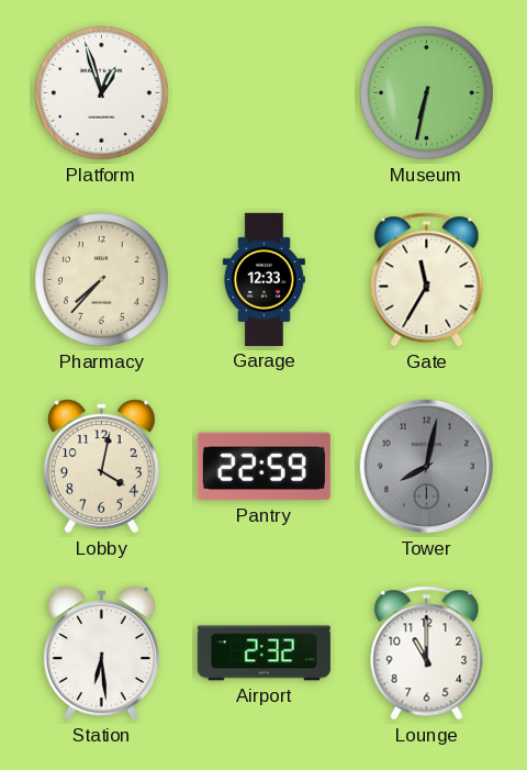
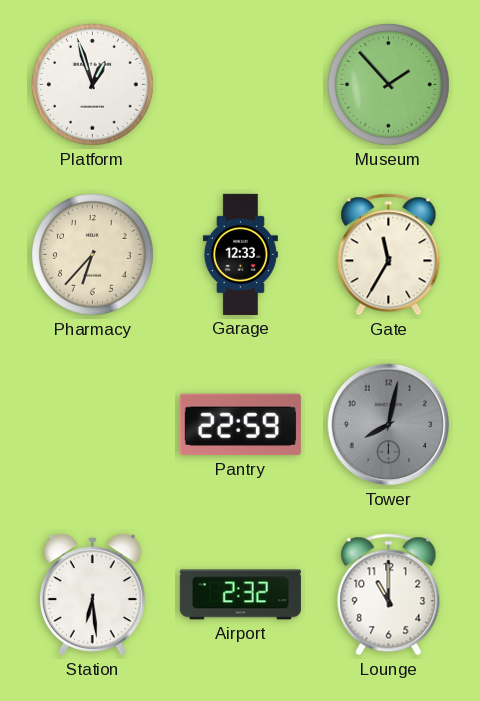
Museum: 6:32 -> 1:53 (389, 85)
Pharmacy: 7:37 -> 6:37 (93, 255)
Lobby: 4:02 -> none (101, 467)
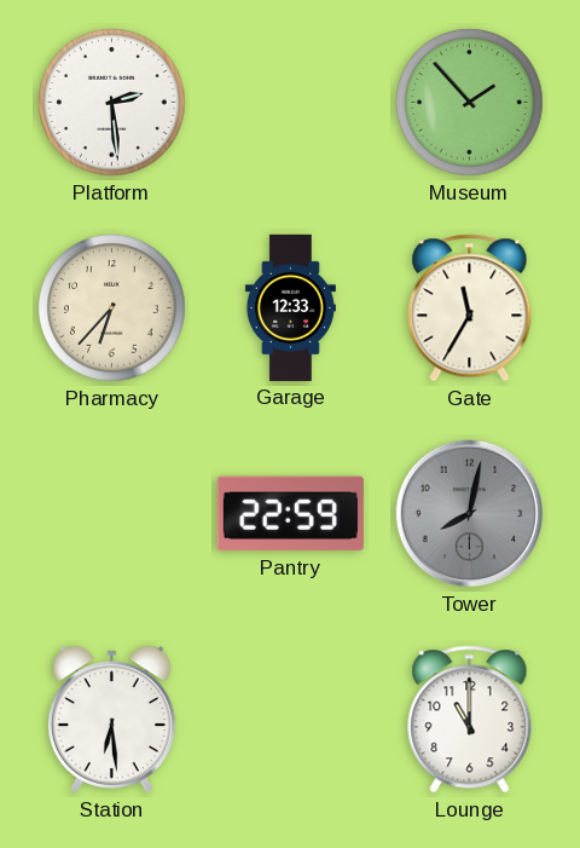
Platform: 12:57 -> 2:29 (112, 103)
Airport: 2:32 -> none (240, 595)
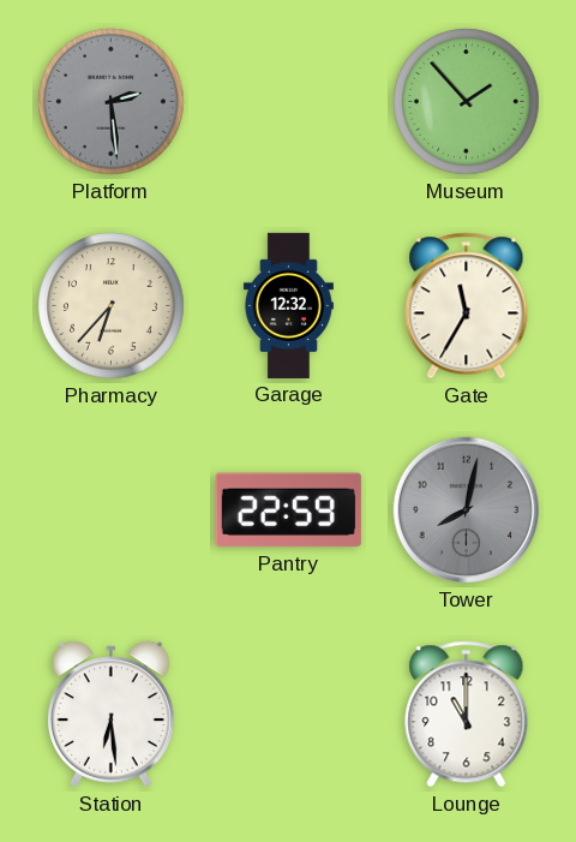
Platform dial: white -> grey (112, 102)
Garage: 12:33 -> 12:32 (288, 305)
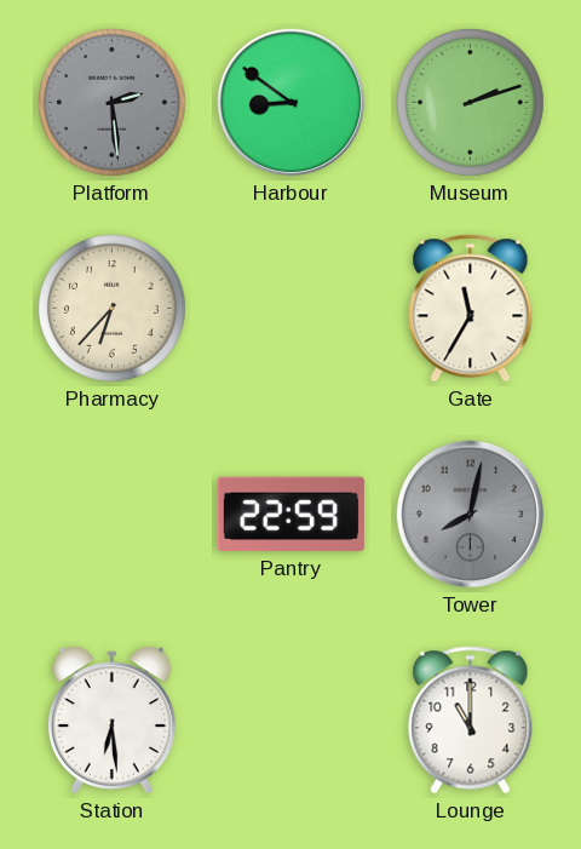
Harbour: none -> 8:51 (292, 103)
Museum: 1:53 -> 2:12 (471, 103)
Garage: 12:32 -> none (288, 305)
